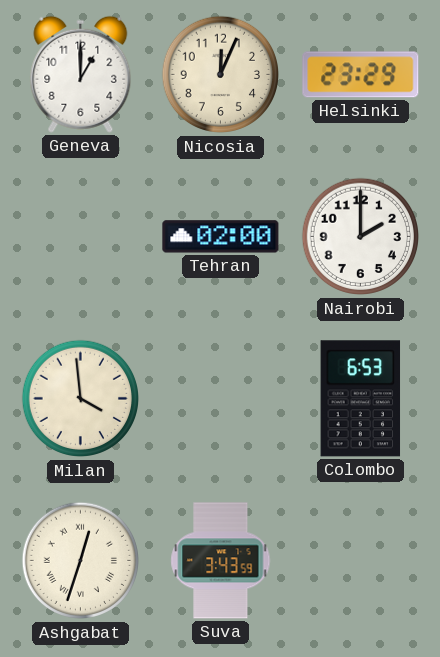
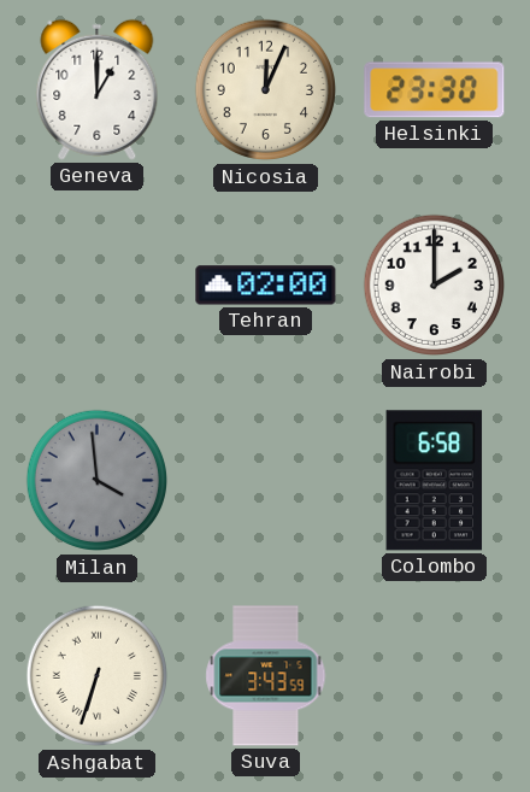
Helsinki: 23:29 -> 23:30 (435, 90)
Milan dial: cream -> grey (98, 481)
Colombo: 6:53 -> 6:58 (435, 481)
Ashgabat: 12:33 -> 6:33 (98, 676)
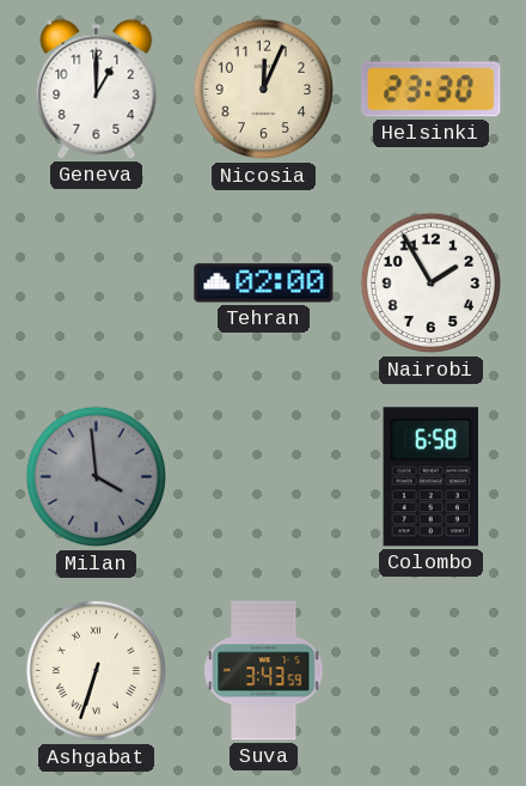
Nairobi: 2:00 -> 1:55 (432, 284)
